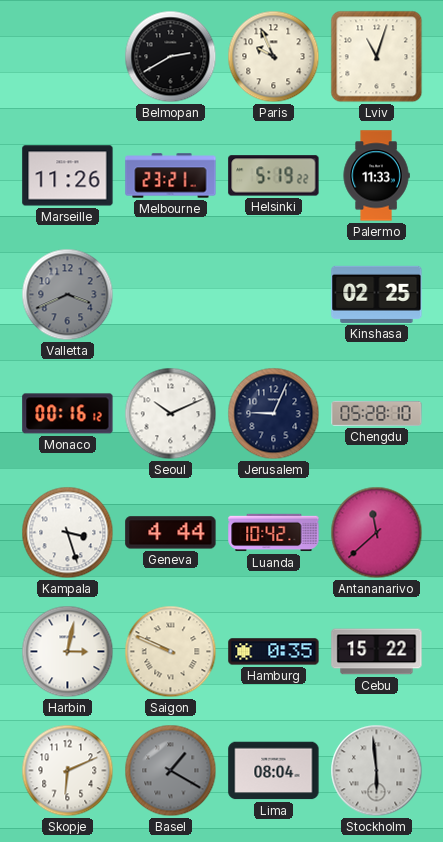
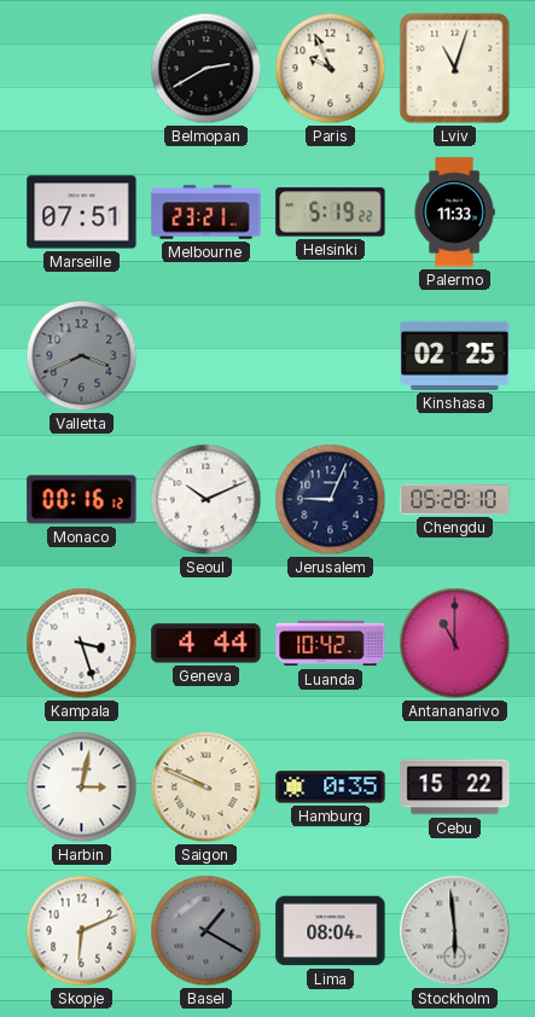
Marseille: 11:26 -> 07:51 (82, 213)
Antananarivo: 11:38 -> 11:00 (455, 644)
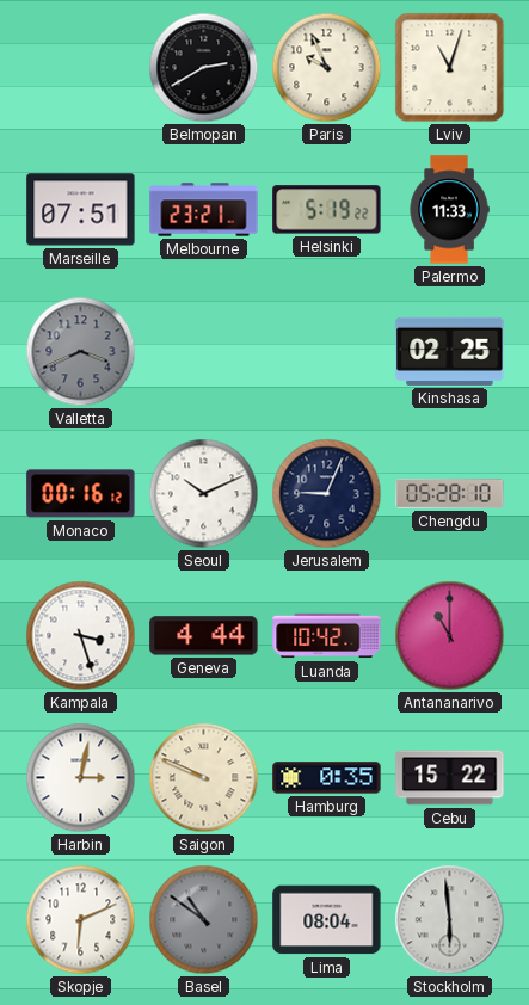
Basel: 1:20 -> 10:51 (204, 920)
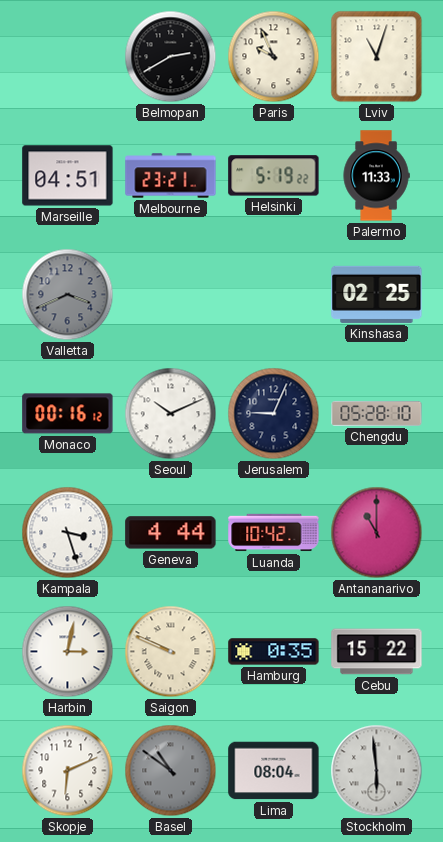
Marseille: 07:51 -> 04:51 (68, 176)
